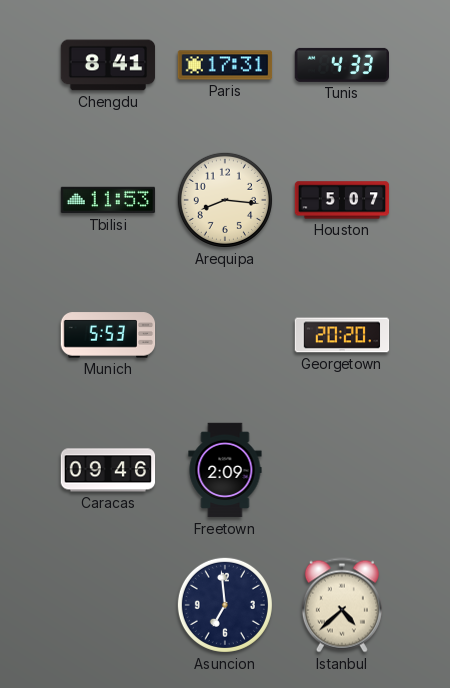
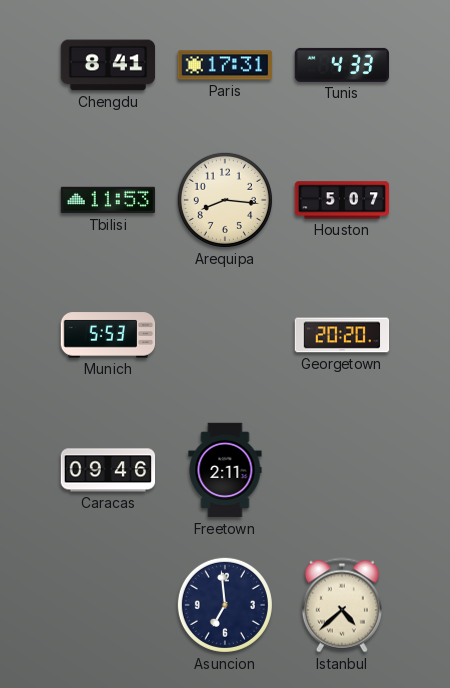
Freetown: 2:09 -> 2:11 (225, 470)
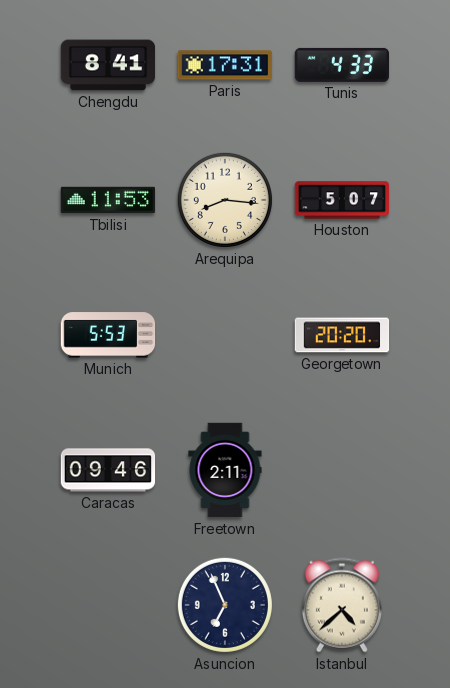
Asuncion: 6:59 -> 6:56 (225, 605)
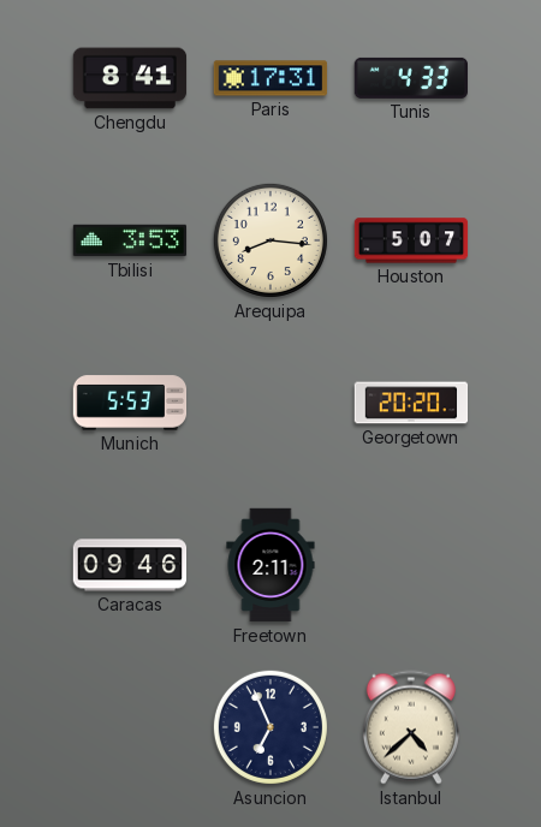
Tbilisi: 11:53 -> 3:53 (130, 240)
